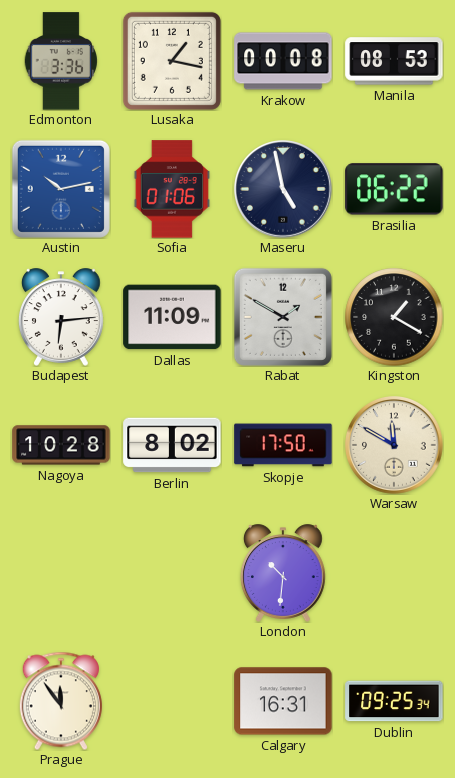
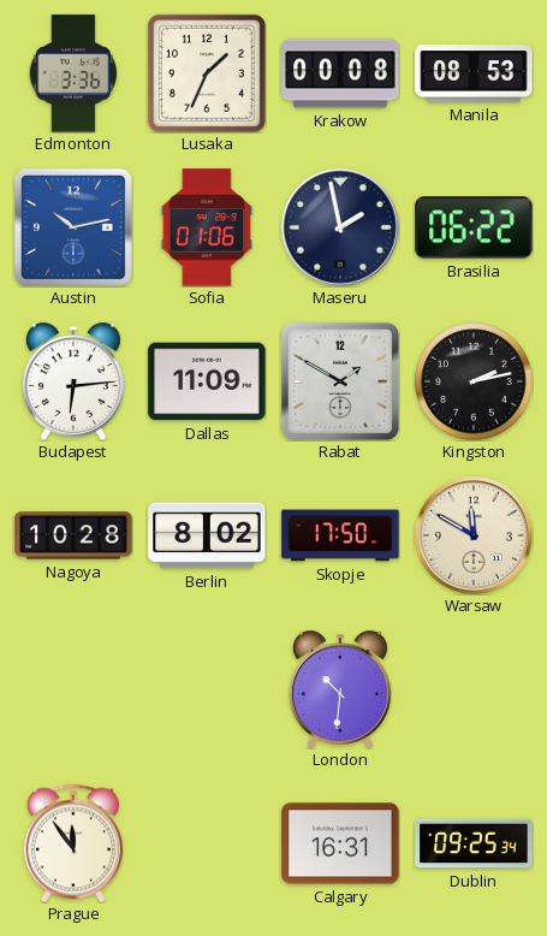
Lusaka: 1:17 -> 1:34 (207, 73)
Maseru: 4:58 -> 1:58 (341, 229)
Kingston: 1:20 -> 2:13 (474, 381)
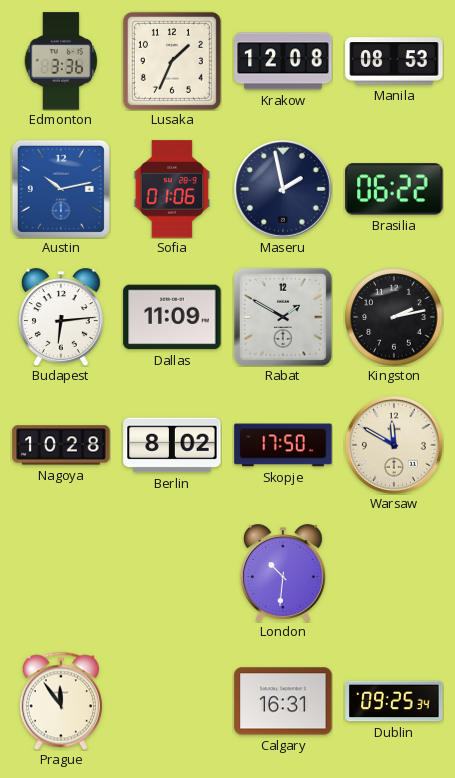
Krakow: 00:08 -> 12:08 (283, 61)
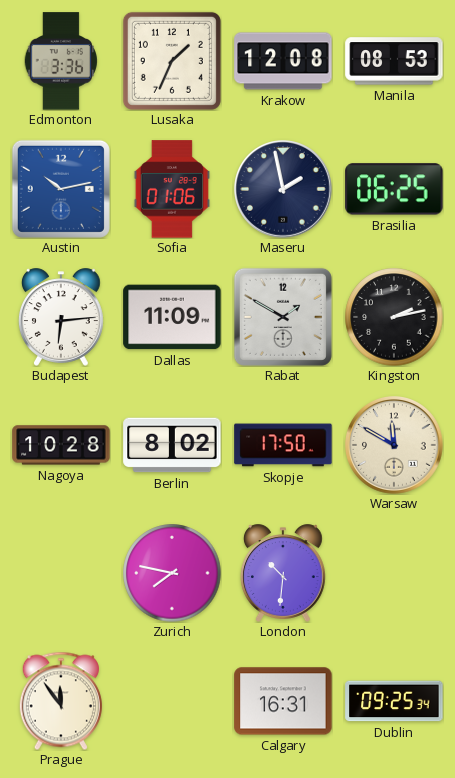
Brasilia: 06:22 -> 06:25 (394, 189)
Zurich: none -> 7:47 (172, 573)
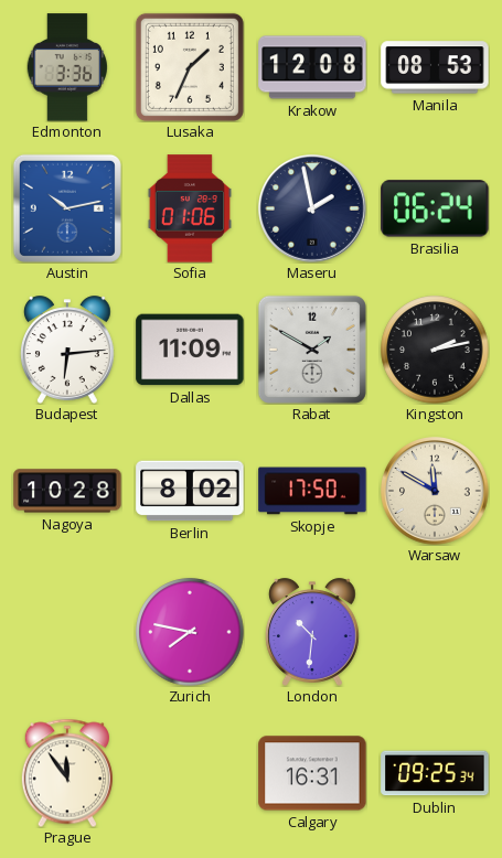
Brasilia: 06:25 -> 06:24 (435, 208)
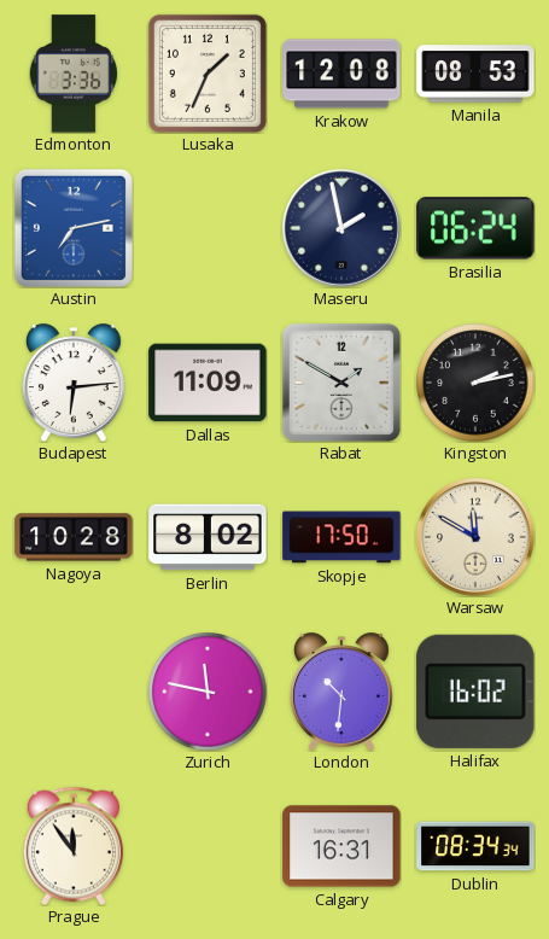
Austin: 10:13 -> 7:13 (74, 228)
Sofia: 01:06 -> none (190, 208)
Zurich: 7:47 -> 11:47 (208, 692)
Halifax: none -> 16:02 (475, 692)
Dublin: 09:25 -> 08:34 (475, 846)
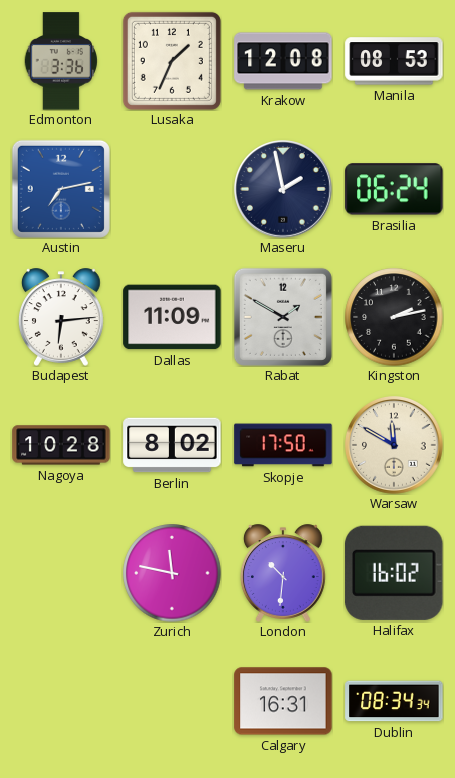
Prague: 11:54 -> none (74, 846)
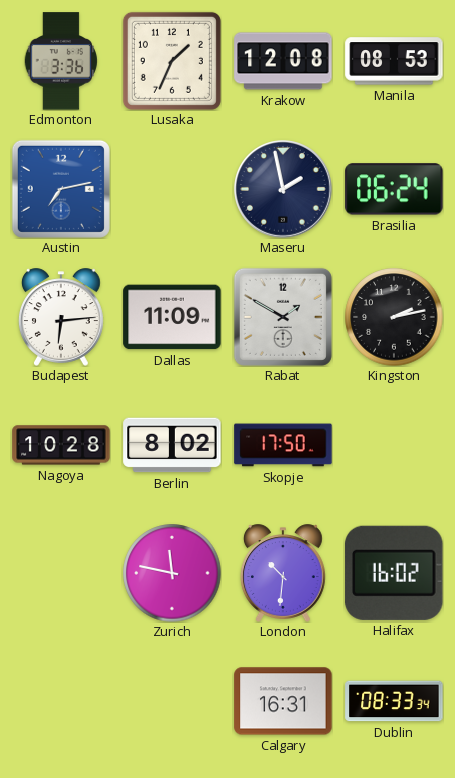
Warsaw: 11:50 -> none (395, 446)
Dublin: 08:34 -> 08:33 (394, 701)
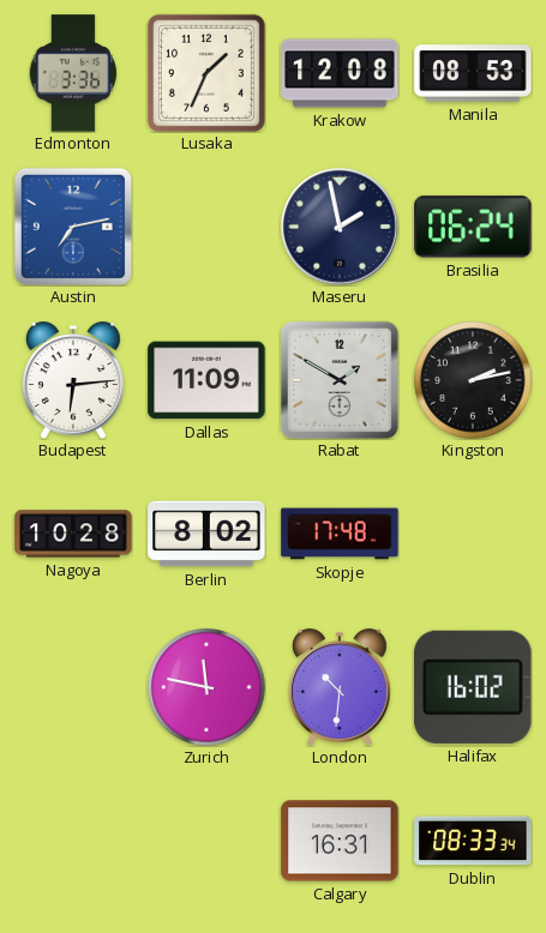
Skopje: 17:50 -> 17:48 (340, 534)
